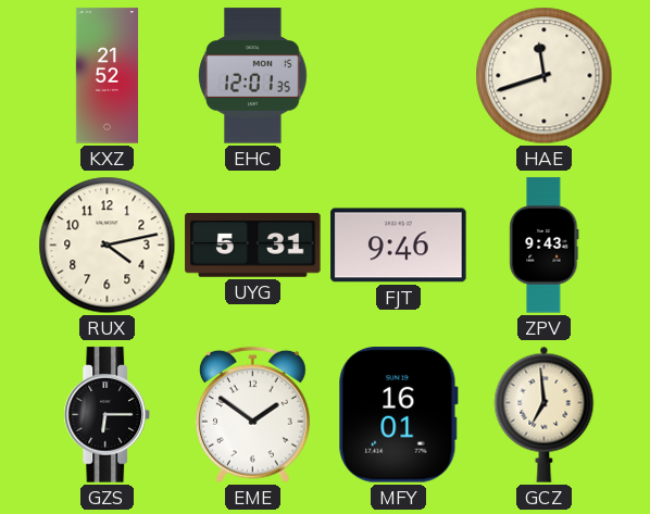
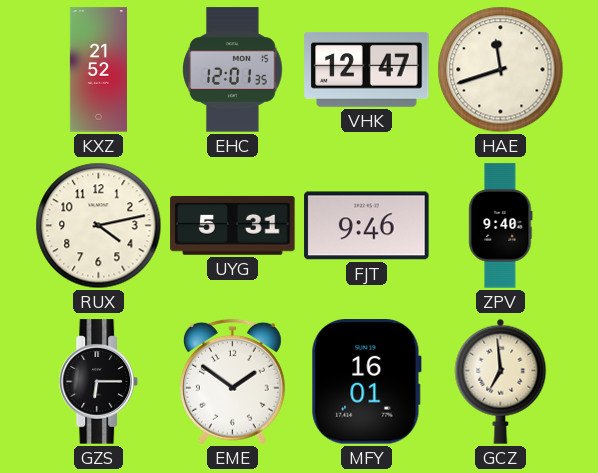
VHK: none -> 12:47 (367, 69)
ZPV: 9:43 -> 9:40 (501, 226)
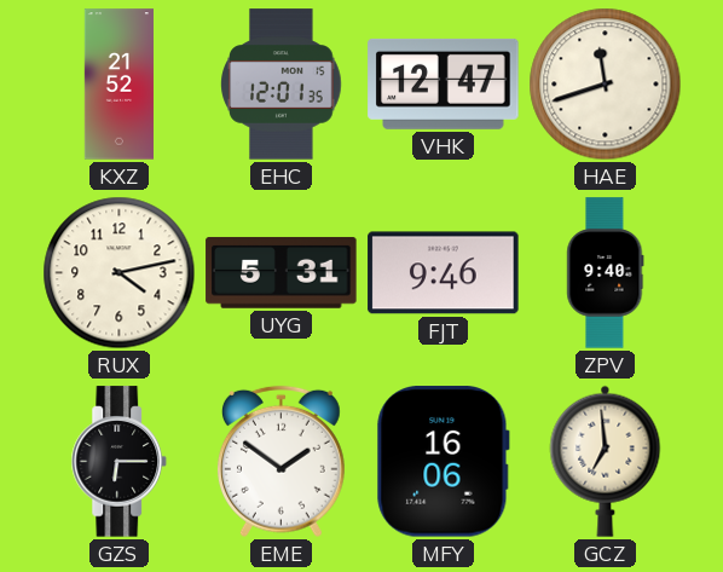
MFY: 16:01 -> 16:06 (443, 462)
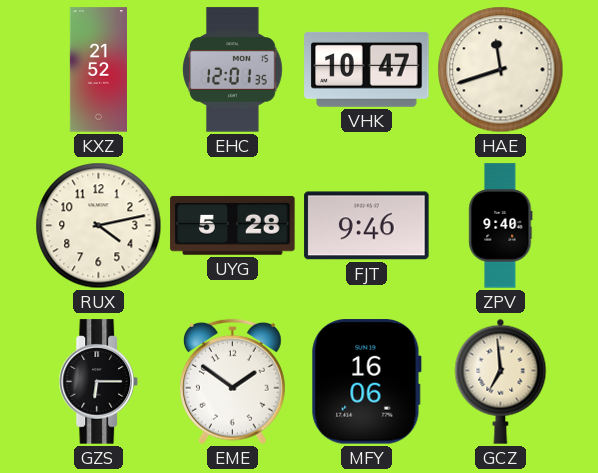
VHK: 12:47 -> 10:47 (367, 69)
UYG: 5:31 -> 5:28 (233, 225)
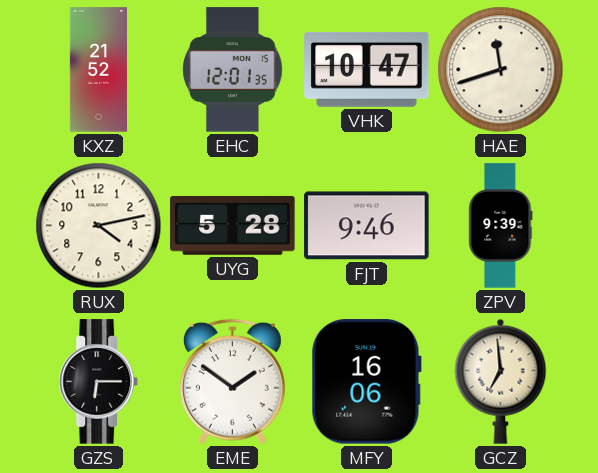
ZPV: 9:40 -> 9:39 (501, 226)
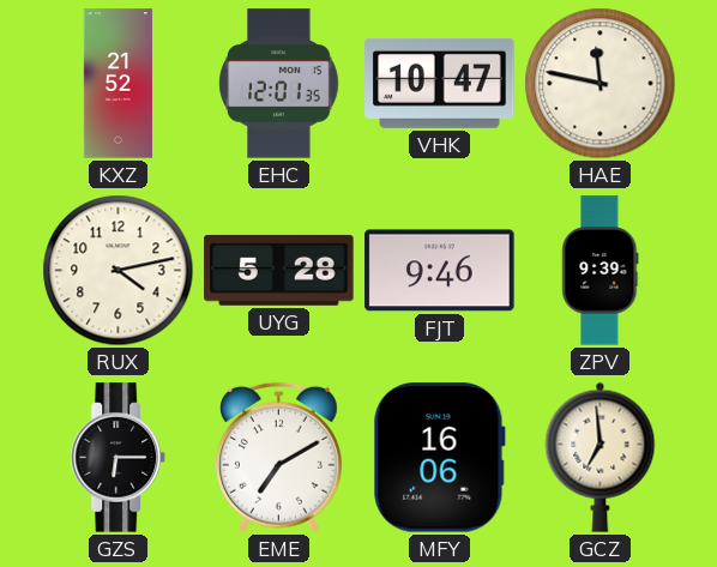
HAE: 11:42 -> 11:47 (601, 84)
EME: 1:51 -> 7:10 (278, 458)
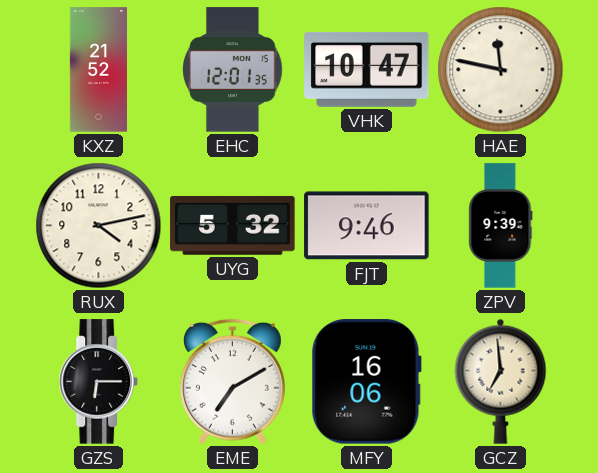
UYG: 5:28 -> 5:32 (233, 225)
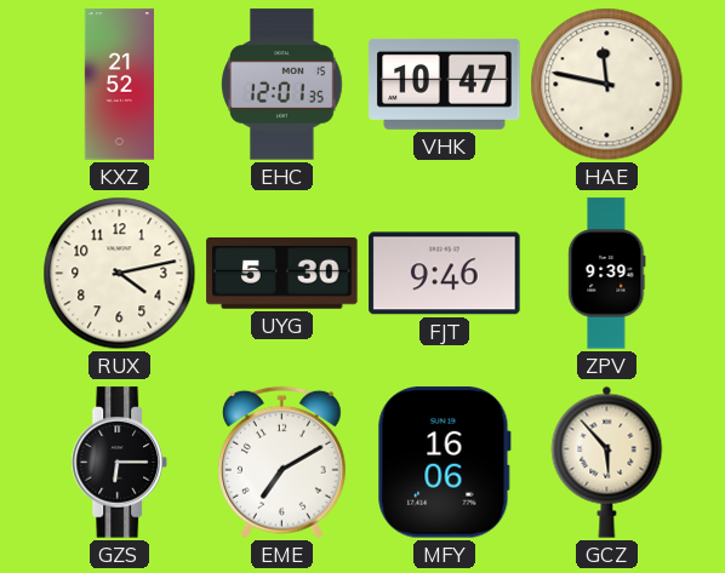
UYG: 5:32 -> 5:30 (282, 273)
GCZ: 6:59 -> 5:53 (607, 462)
